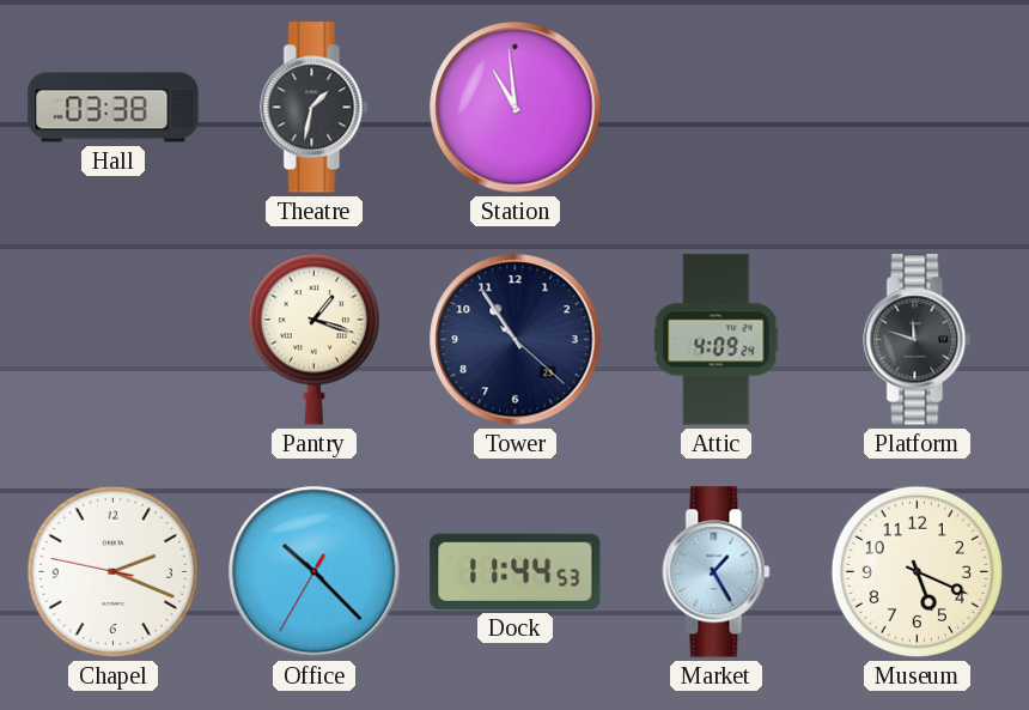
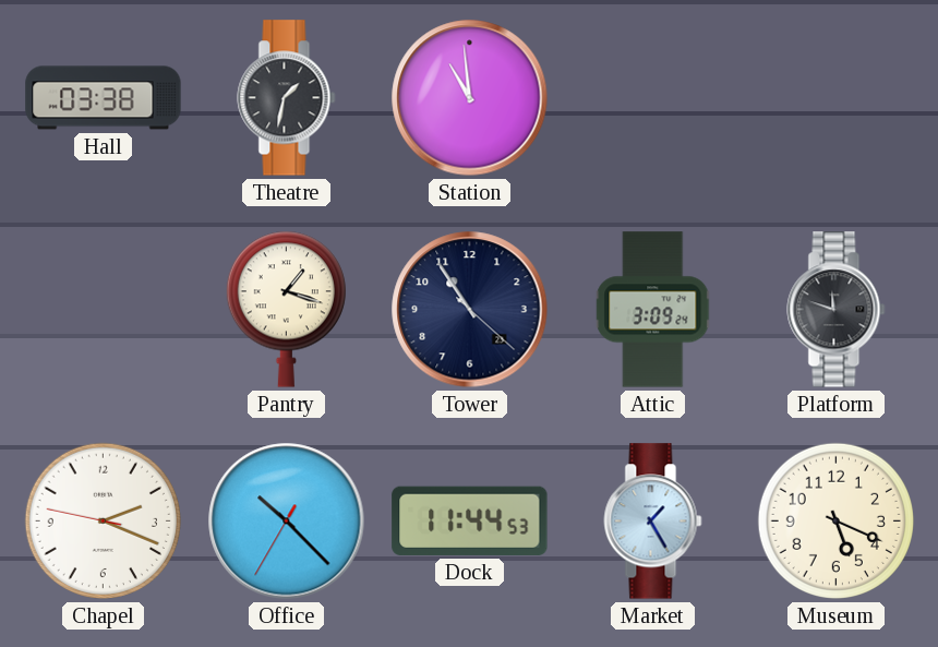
Attic: 4:09 -> 3:09 (653, 310)
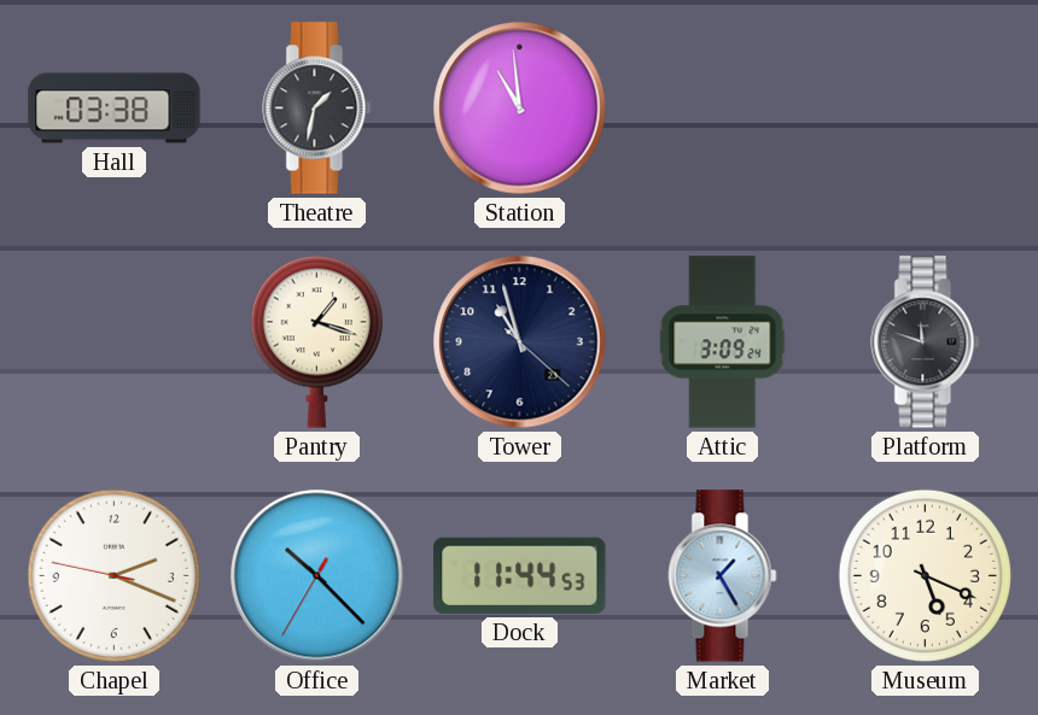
Tower: 10:54 -> 10:57 (520, 342)
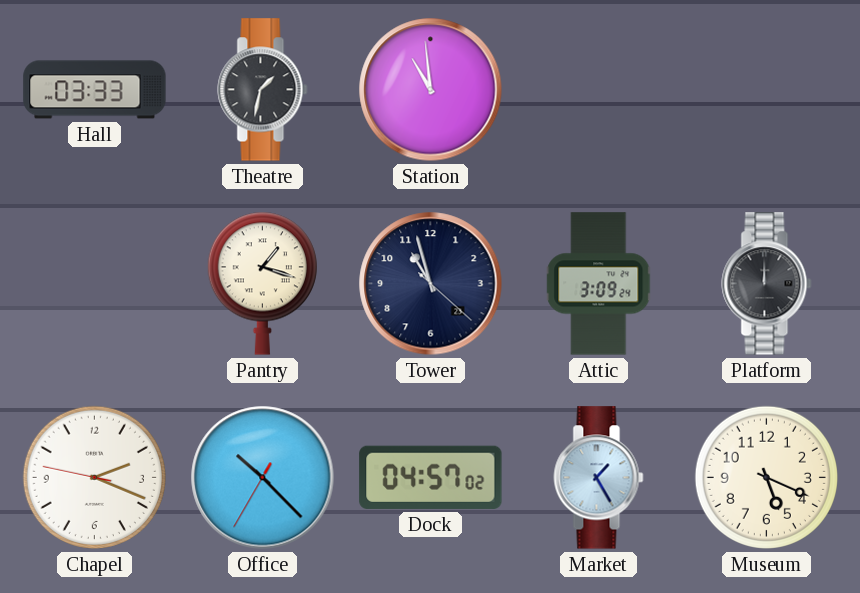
Hall: 03:38 -> 03:33 (95, 90)
Platform: 11:48 -> 12:00 (767, 284)
Dock: 11:44 -> 04:57 (431, 477)
